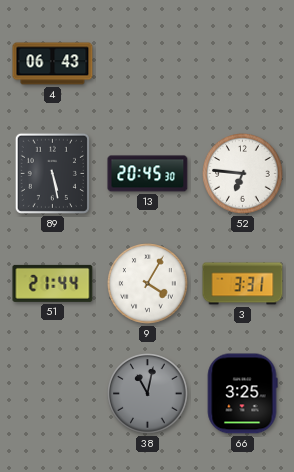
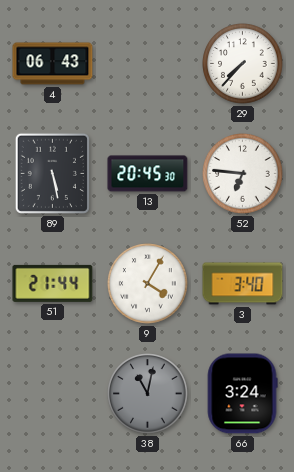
29: none -> 7:37 (243, 64)
3: 3:31 -> 3:40 (243, 284)
66: 3:25 -> 3:24 (242, 394)
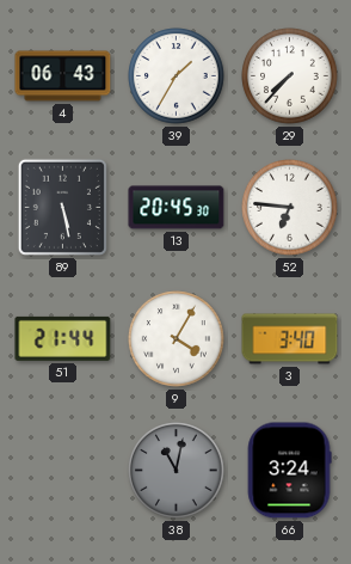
39: none -> 1:35 (177, 76)
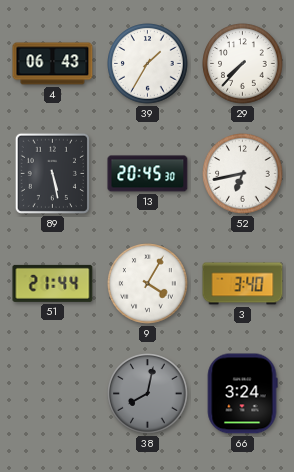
52: 6:46 -> 6:43 (243, 174)
38: 11:02 -> 8:02 (148, 394)
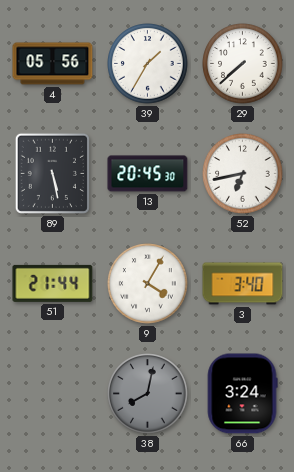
4: 06:43 -> 05:56 (53, 64)
29: 7:37 -> 7:38 (243, 64)
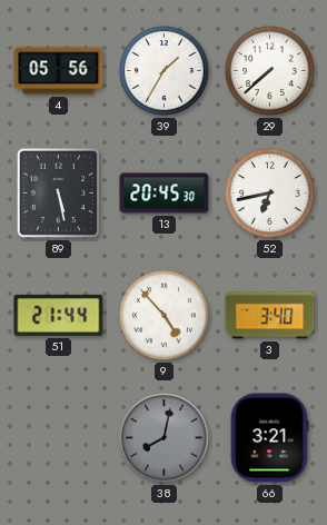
9: 4:05 -> 4:53 (165, 316)
66: 3:24 -> 3:21 (269, 438)
